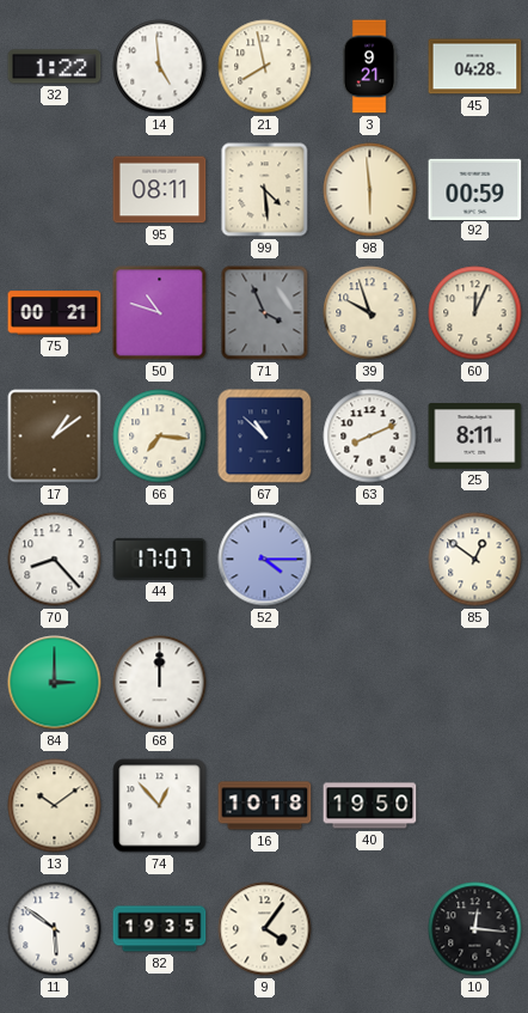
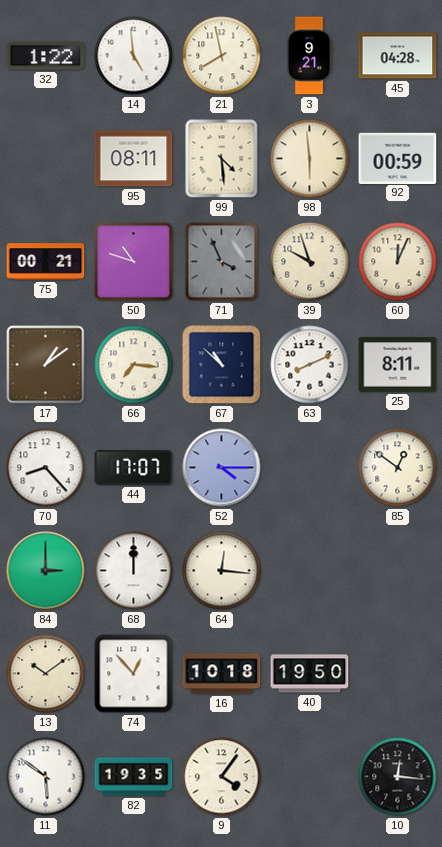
64: none -> 12:16 (222, 571)
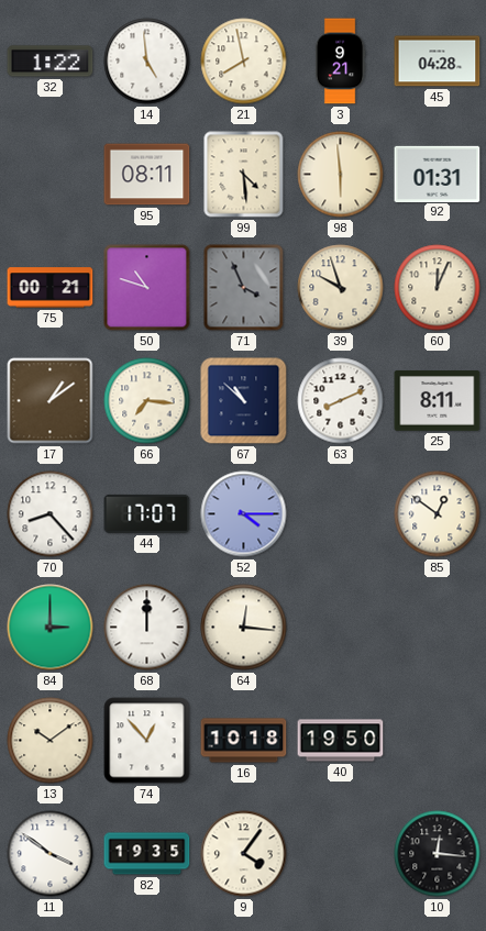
92: 00:59 -> 01:31 (438, 174)
11: 5:51 -> 3:51 (51, 854)
